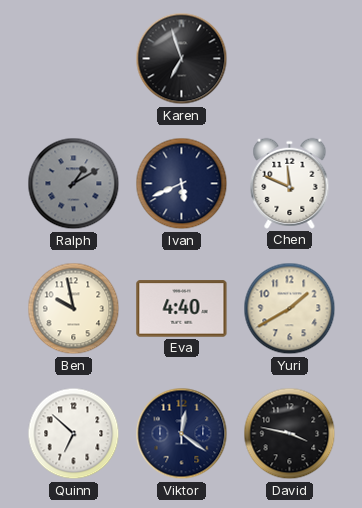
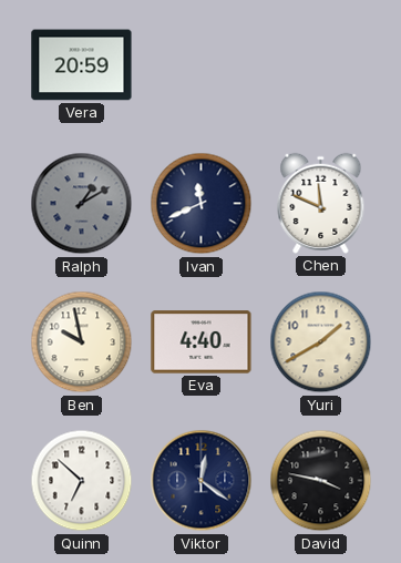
Vera: none -> 20:59 (82, 65)
Karen: 6:57 -> none (182, 59)
Ivan: 5:41 -> 11:41 (202, 204)
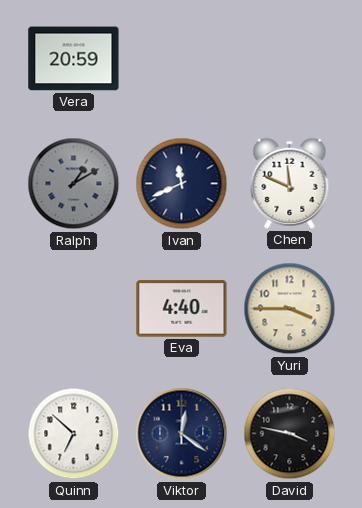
Ben: 9:58 -> none (82, 342)
Yuri: 1:40 -> 3:45 (290, 309)
